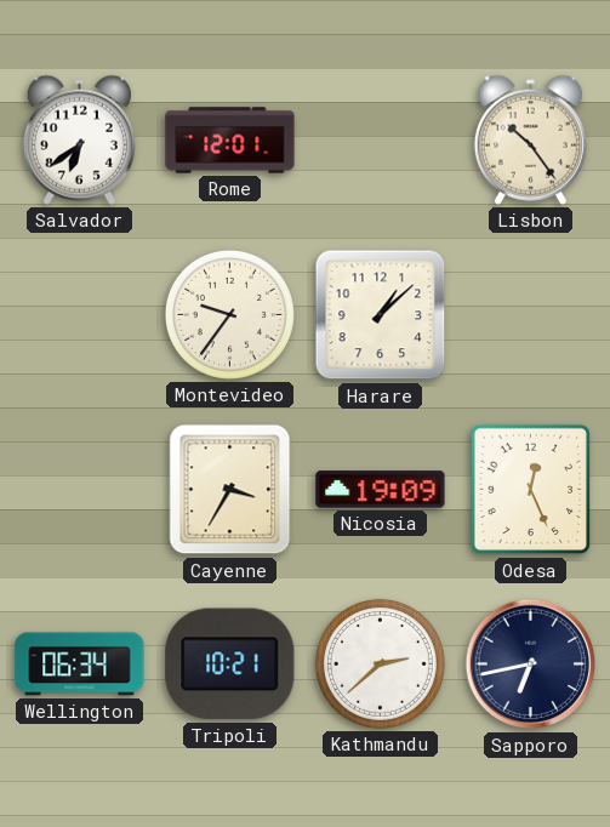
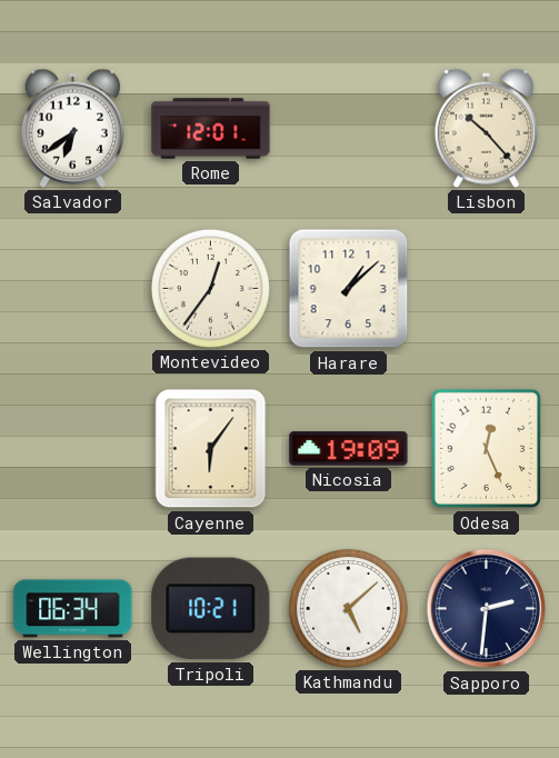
Lisbon: 10:24 -> 10:23 (486, 128)
Montevideo: 9:36 -> 12:36 (210, 288)
Cayenne: 3:35 -> 6:06 (211, 449)
Kathmandu: 2:38 -> 5:08 (348, 608)
Sapporo: 6:43 -> 2:31 (487, 609)
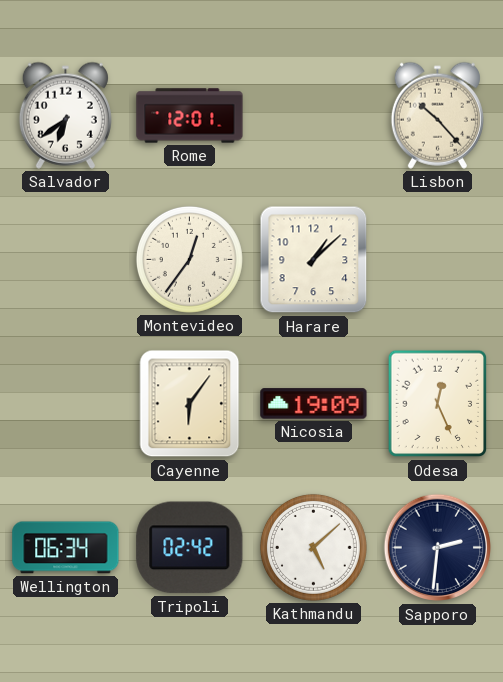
Tripoli: 10:21 -> 02:42 (190, 548)
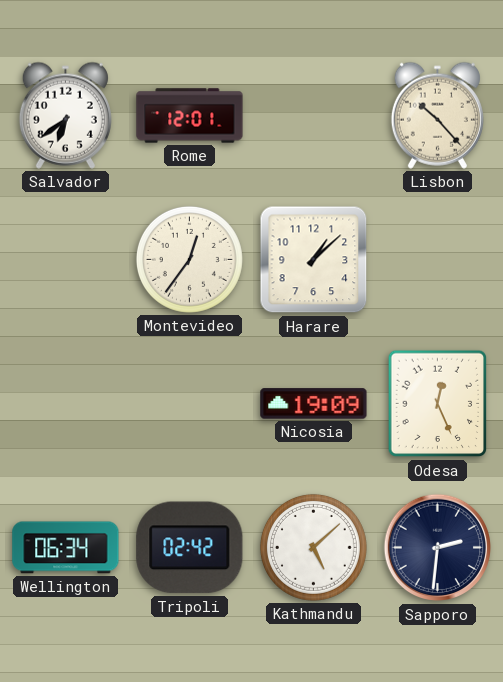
Cayenne: 6:06 -> none (190, 404)
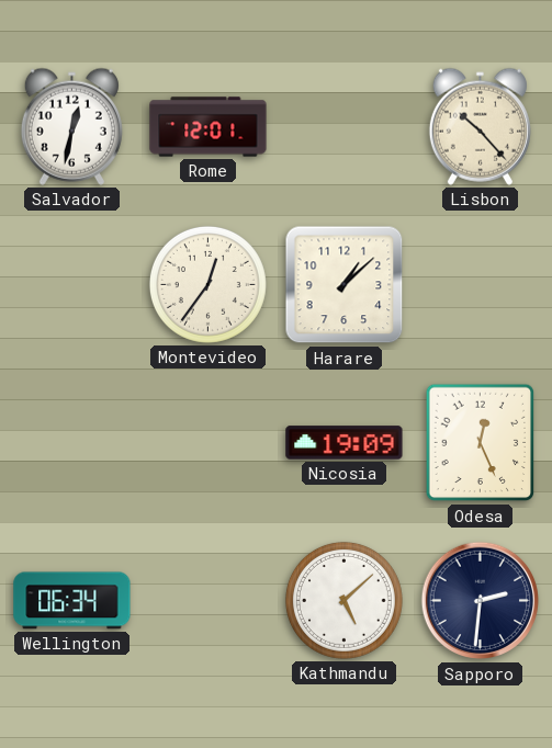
Salvador: 6:39 -> 12:32 (71, 126)
Tripoli: 02:42 -> none (190, 548)
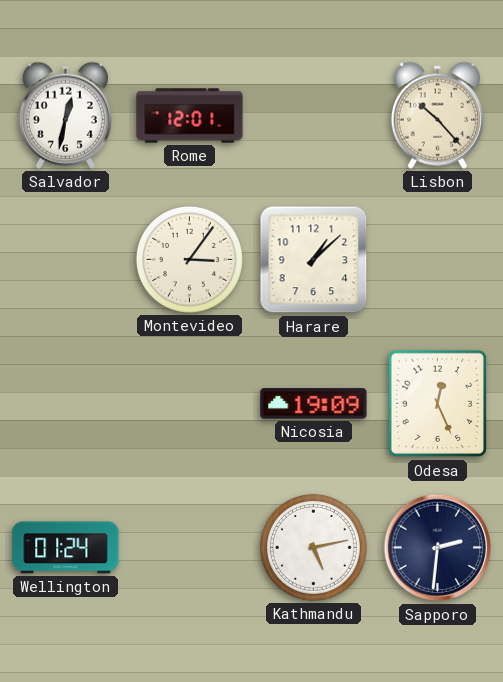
Montevideo: 12:36 -> 3:06 (189, 259)
Wellington: 06:34 -> 01:24 (66, 548)
Kathmandu: 5:08 -> 5:13 (313, 547)
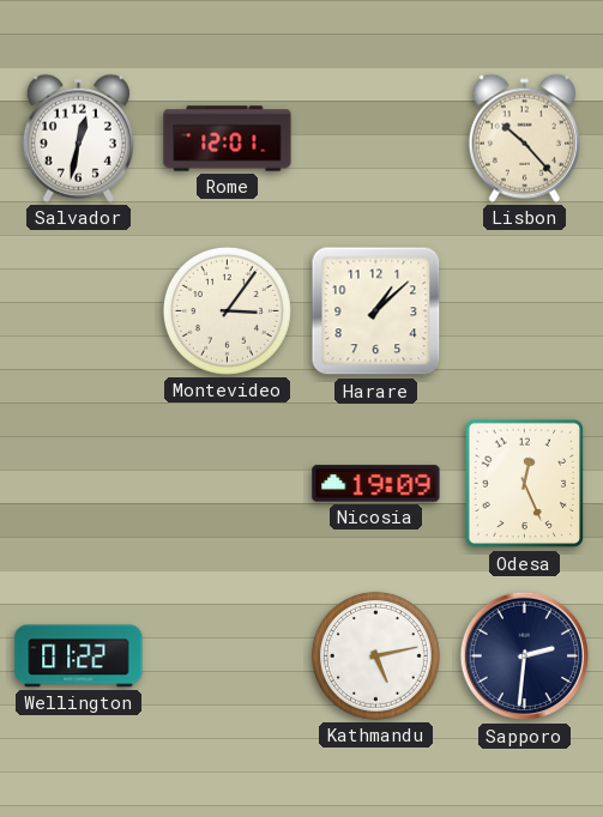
Wellington: 01:24 -> 01:22 (79, 656)
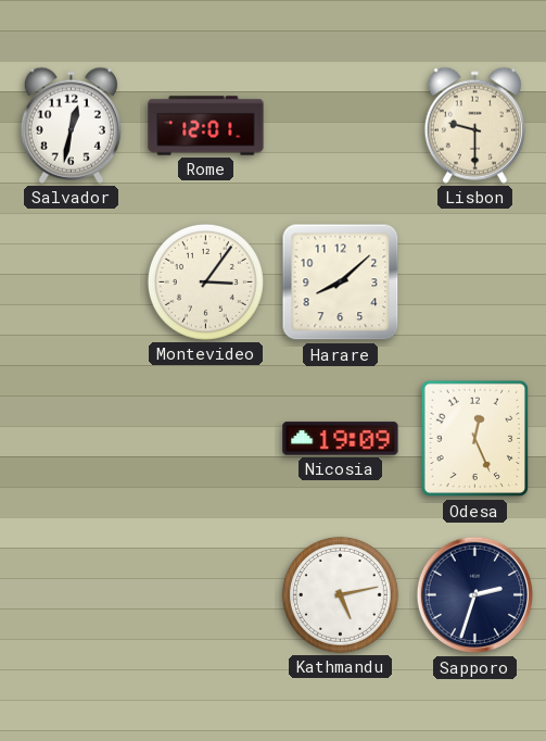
Lisbon: 10:23 -> 9:30 (474, 125)
Harare: 1:08 -> 8:08 (341, 282)
Wellington: 01:22 -> none (79, 656)
Sapporo: 2:31 -> 2:33 (475, 595)
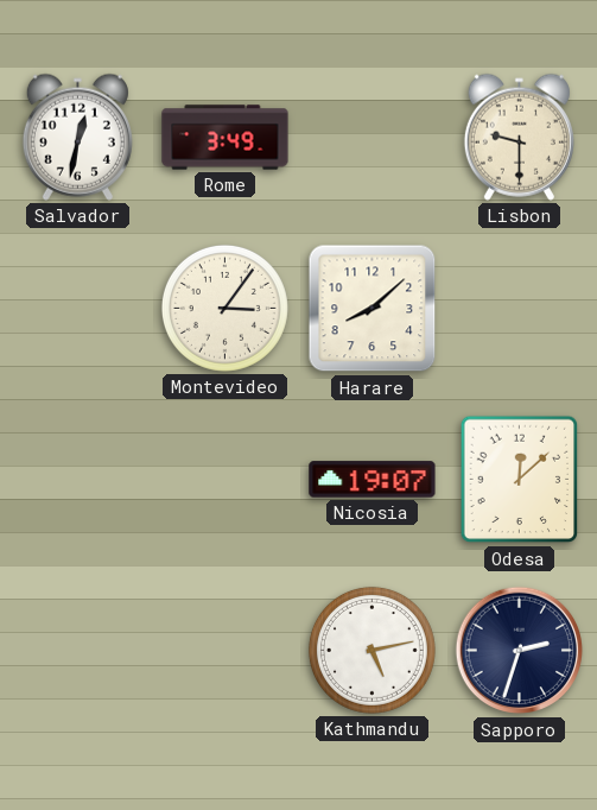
Rome: 12:01 -> 3:49 (226, 138)
Nicosia: 19:09 -> 19:07 (373, 480)
Odesa: 12:26 -> 12:08 (520, 480)
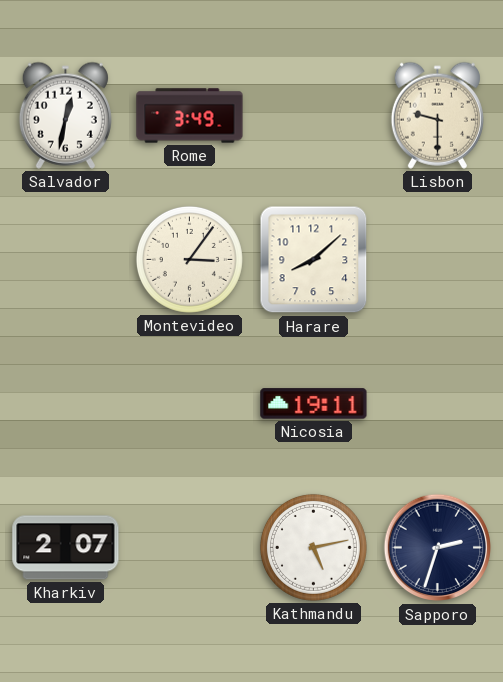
Nicosia: 19:07 -> 19:11 (314, 404)
Odesa: 12:08 -> none (520, 480)
Kharkiv: none -> 2:07 (66, 548)
